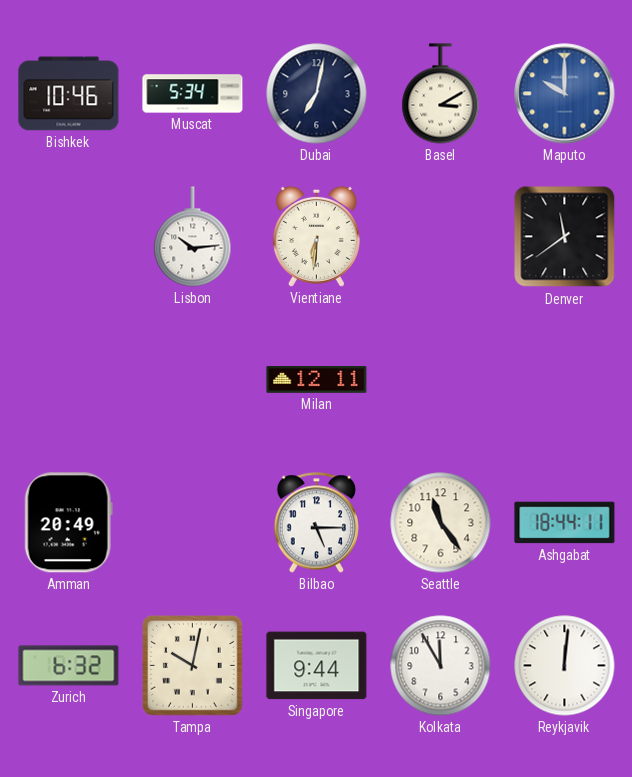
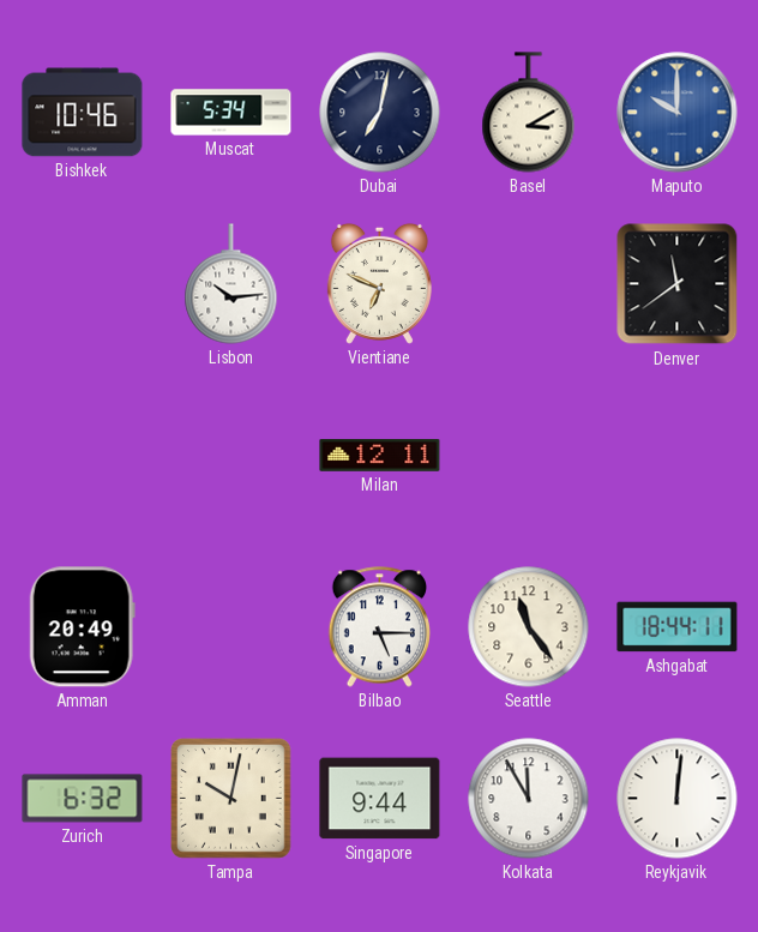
Vientiane: 6:31 -> 6:49 (379, 283)
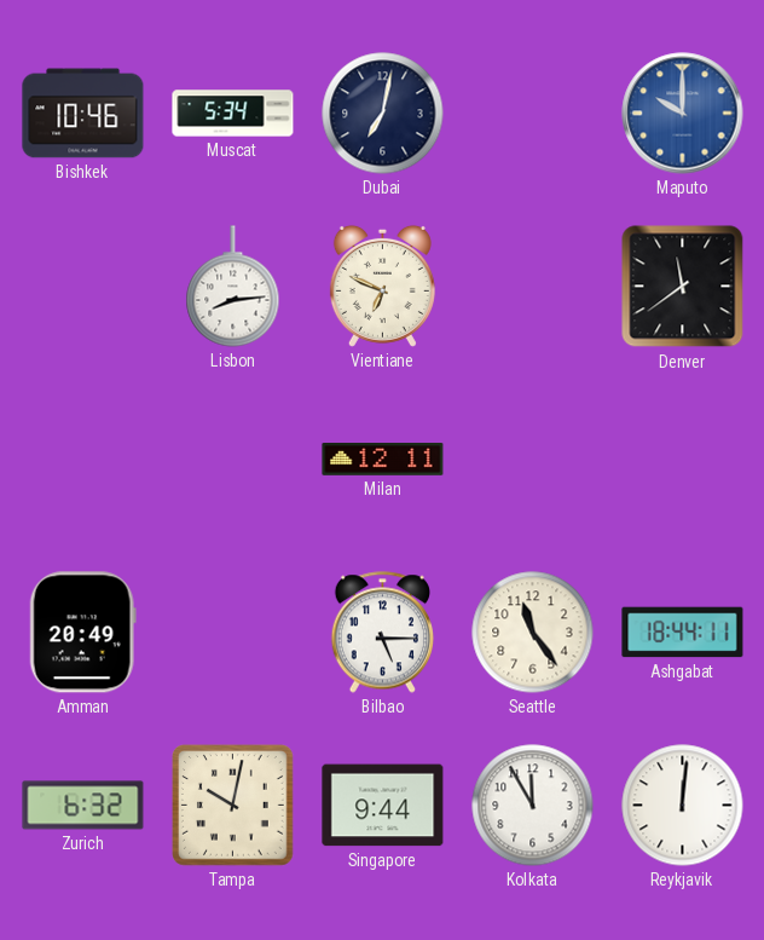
Basel: 3:10 -> none (529, 113)
Lisbon: 10:14 -> 8:14 (233, 287)
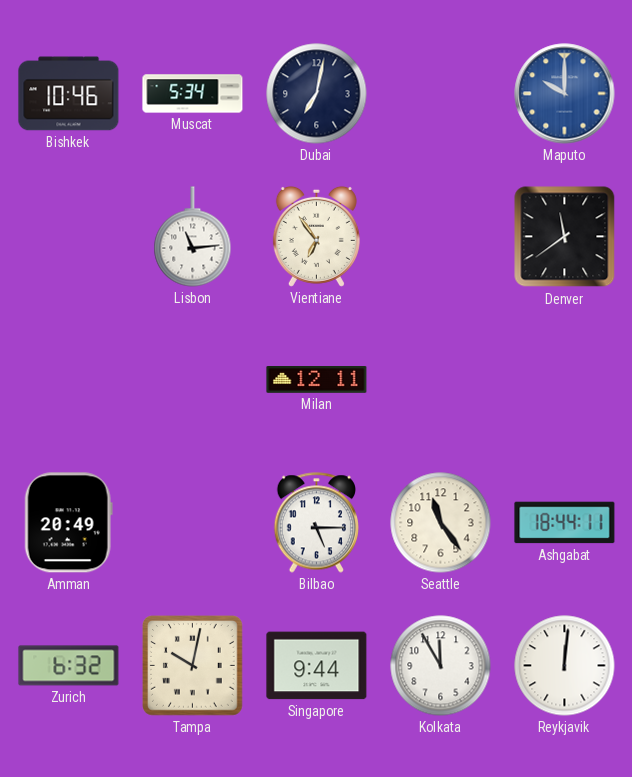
Lisbon: 8:14 -> 11:14 (193, 237)
Vientiane: 6:49 -> 6:54 (316, 236)
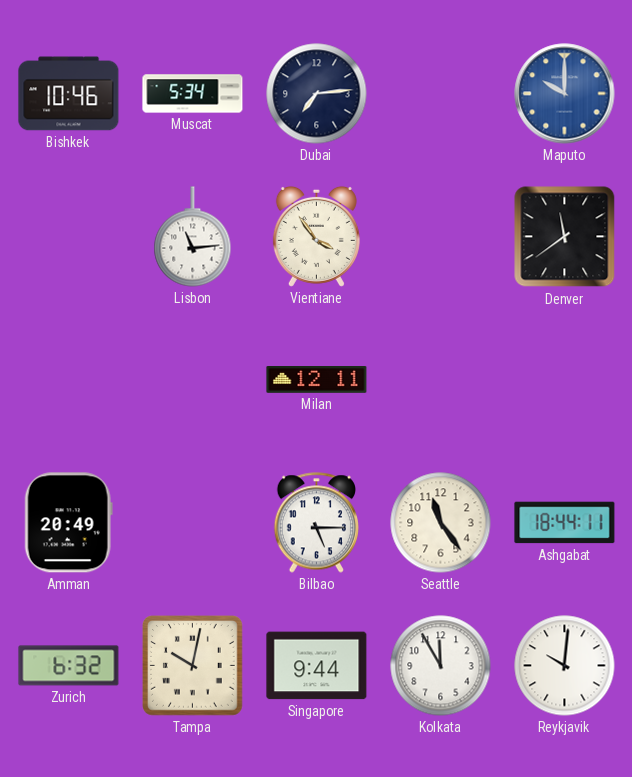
Dubai: 7:02 -> 7:14 (317, 94)
Vientiane: 6:54 -> 3:54 (316, 236)
Reykjavik: 12:01 -> 10:01 (565, 666)
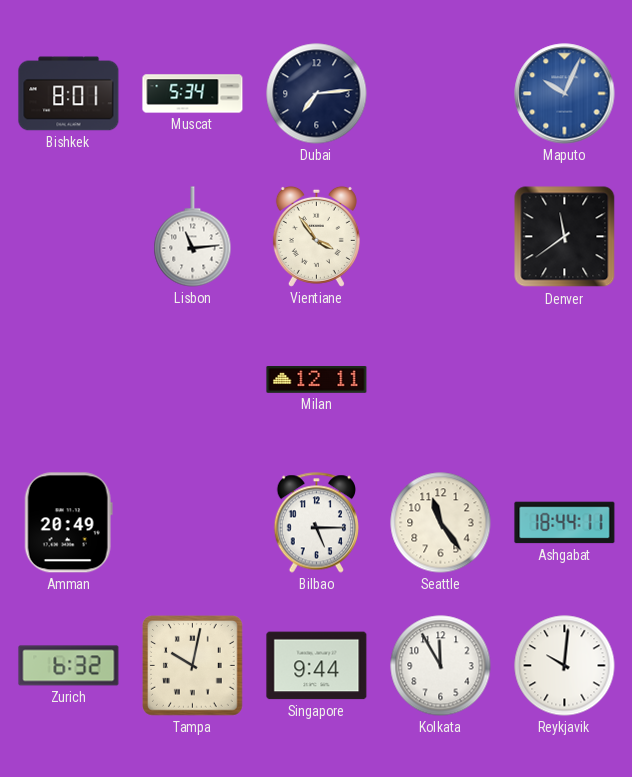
Bishkek: 10:46 -> 8:01 (69, 94)
Maputo: 10:00 -> 10:04 (565, 94)
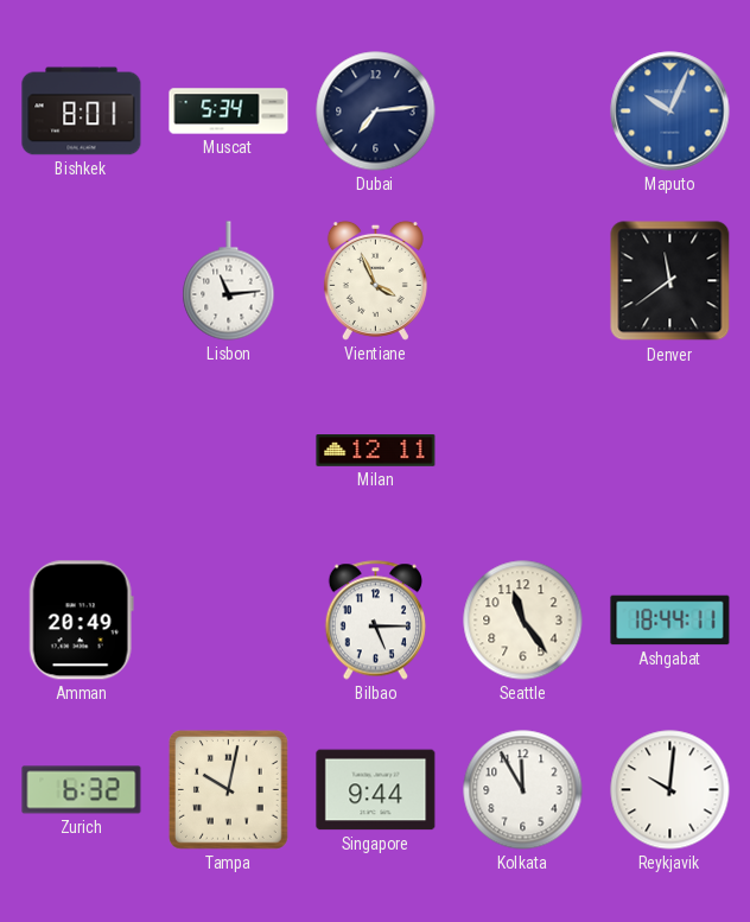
Vientiane: 3:54 -> 3:56 (375, 280)
